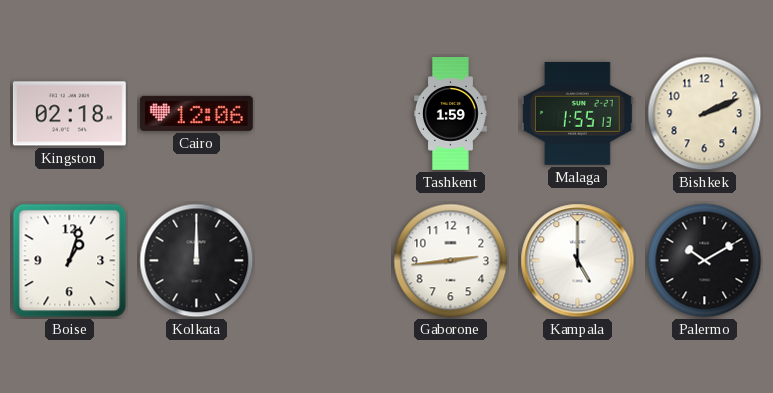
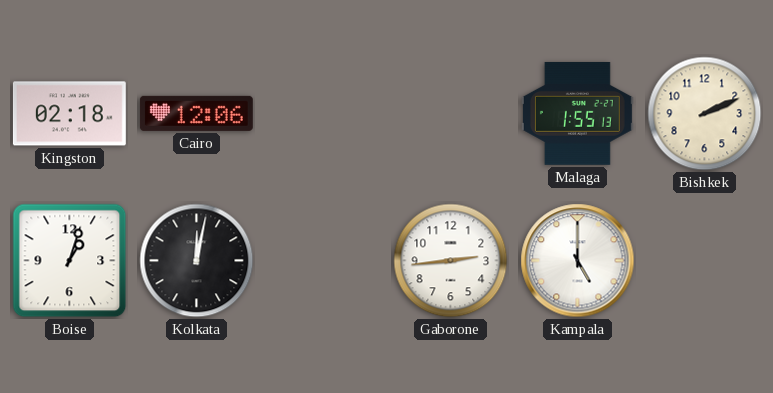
Tashkent: 1:59 -> none (450, 114)
Kolkata: 12:00 -> 12:02 (197, 261)
Palermo: 10:10 -> none (705, 261)
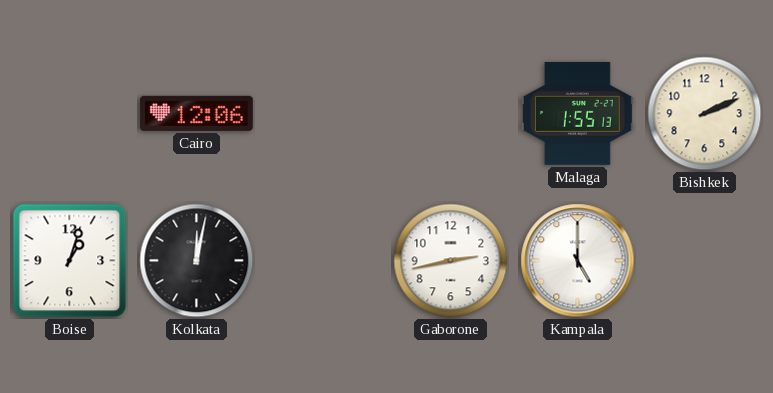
Kingston: 02:18 -> none (69, 114)
Gaborone: 2:44 -> 2:43 (451, 261)
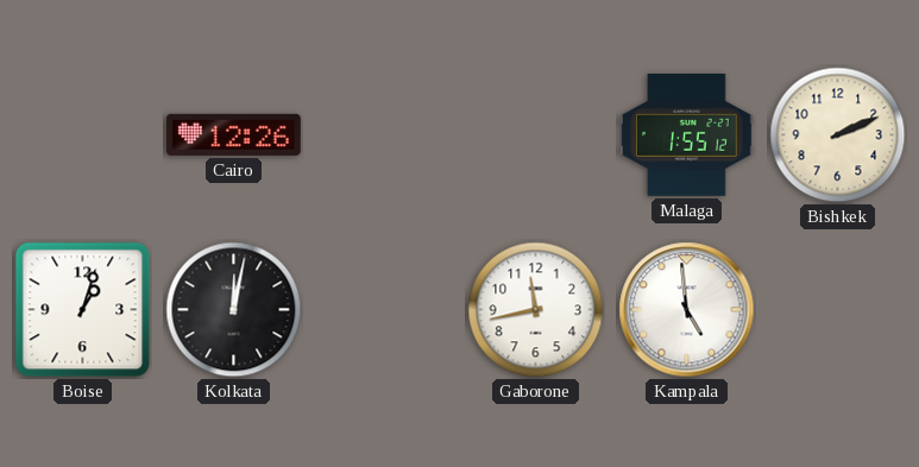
Cairo: 12:06 -> 12:26 (233, 134)
Malaga: 1:55:13 -> 1:55:12 (686, 134)
Gaborone: 2:43 -> 11:43 (536, 310)
Kampala: 5:00 -> 4:59 (687, 310)
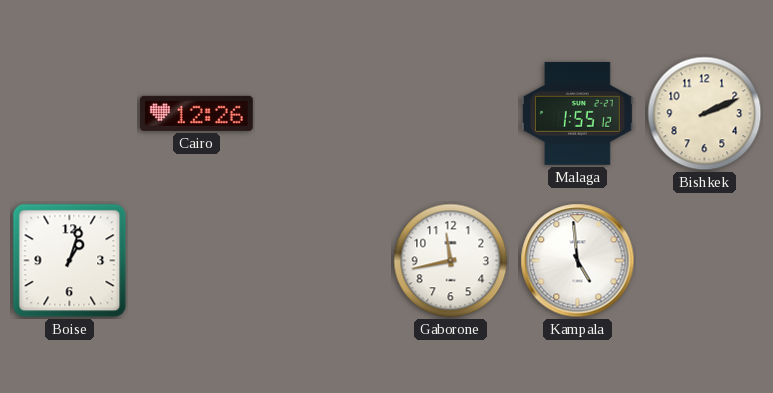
Kolkata: 12:02 -> none (234, 310)
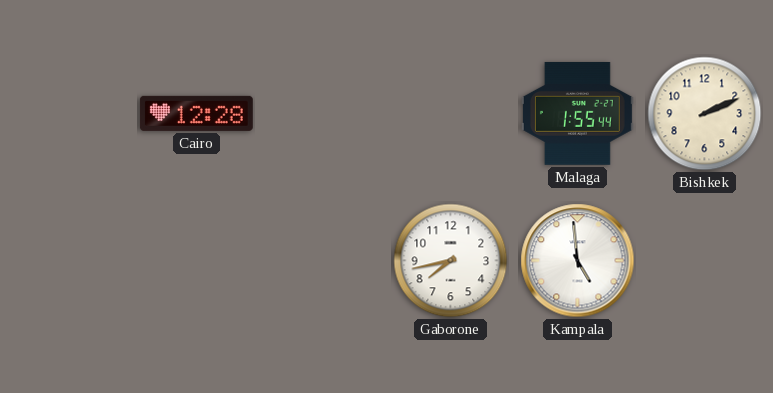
Cairo: 12:26 -> 12:28 (196, 113)
Malaga: 1:55:12 -> 1:55:44 (577, 113)
Boise: 1:03 -> none (70, 261)
Gaborone: 11:43 -> 7:43 (451, 261)
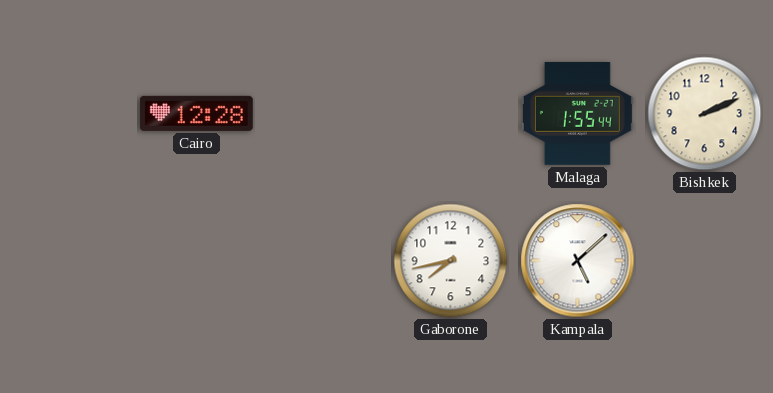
Kampala: 4:59 -> 5:08 (578, 261)
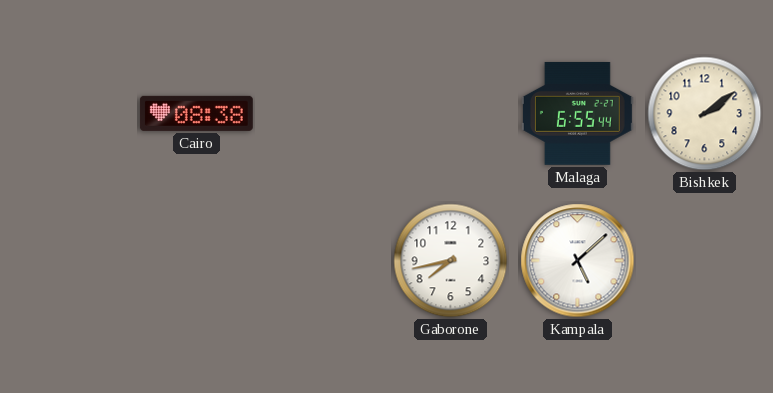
Cairo: 12:28 -> 08:38 (196, 113)
Malaga: 1:55 -> 6:55 (577, 113)
Bishkek: 2:11 -> 2:09 (705, 114)
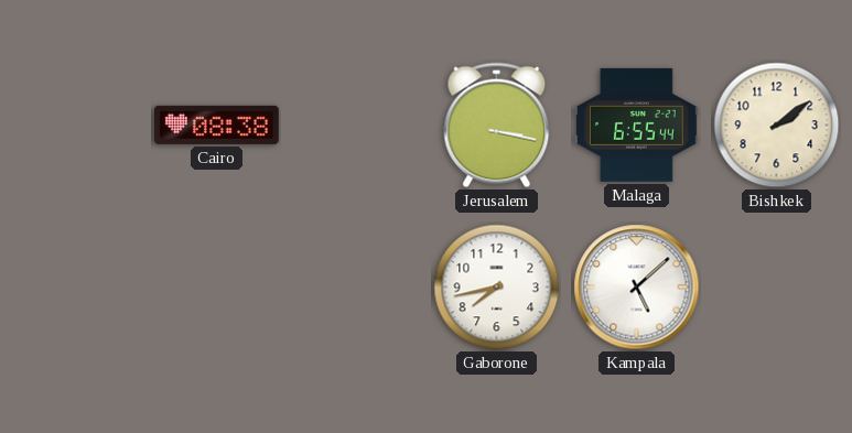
Jerusalem: none -> 3:17 (497, 126)
